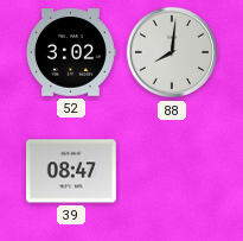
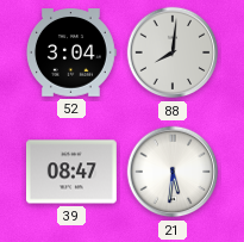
52: 3:02 -> 3:04 (70, 52)
21: none -> 5:31 (173, 172)
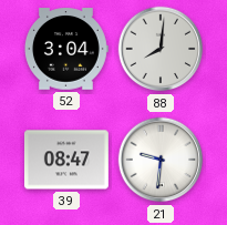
21: 5:31 -> 9:31 (161, 160)
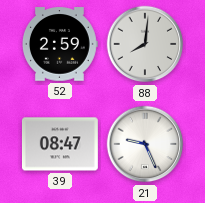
52: 3:04 -> 2:59 (59, 44)
21: 9:31 -> 9:26 (145, 144)
